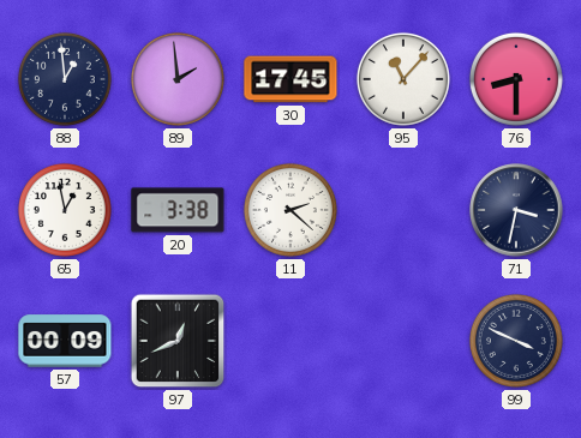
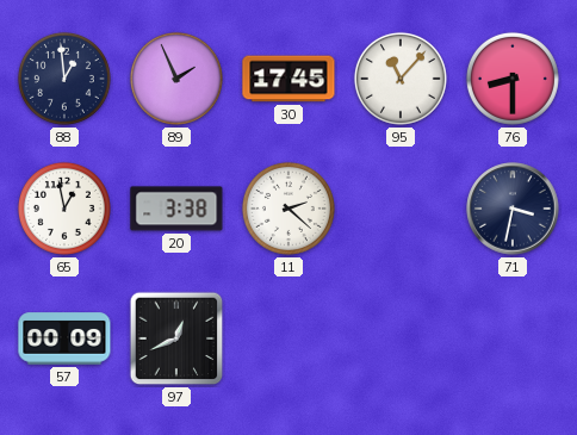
89: 1:59 -> 1:56 (176, 79)
99: 3:49 -> none (516, 341)
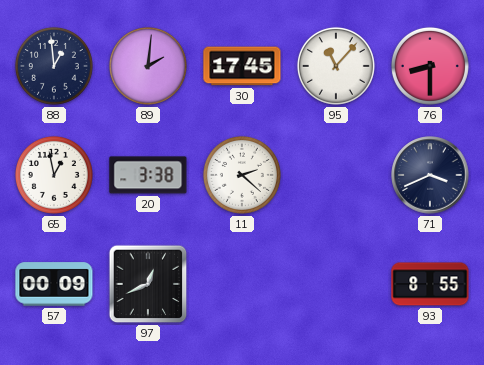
89: 1:56 -> 2:01 (148, 66)
71: 3:32 -> 3:41 (430, 175)
93: none -> 8:55 (430, 284)
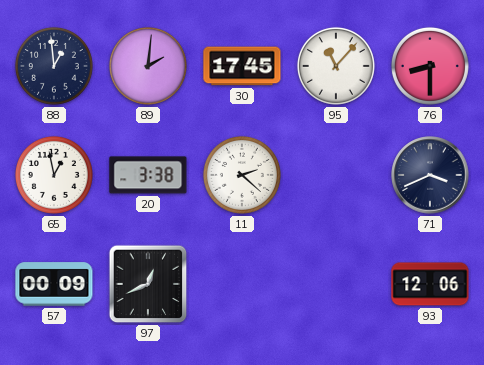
93: 8:55 -> 12:06 (430, 284)
